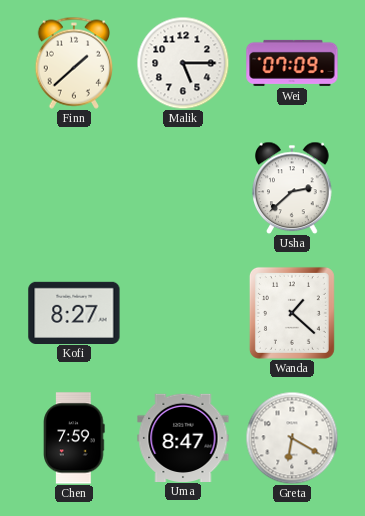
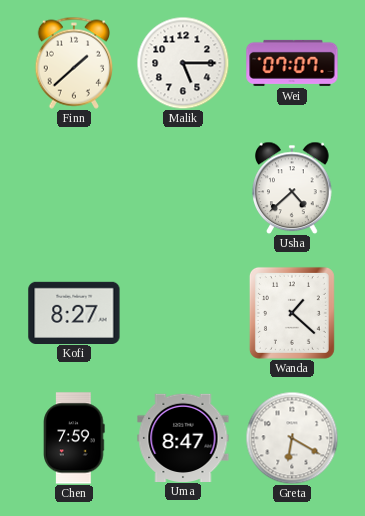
Wei: 07:09 -> 07:07 (292, 63)
Usha: 2:38 -> 4:38 (292, 188)
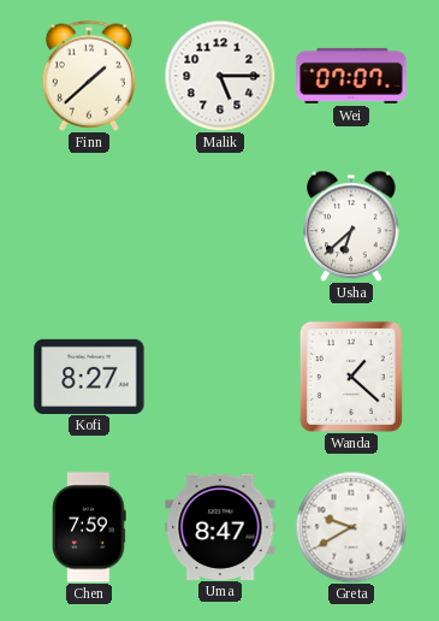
Usha: 4:38 -> 6:38 (351, 226)
Greta: 6:20 -> 9:40 (351, 527)
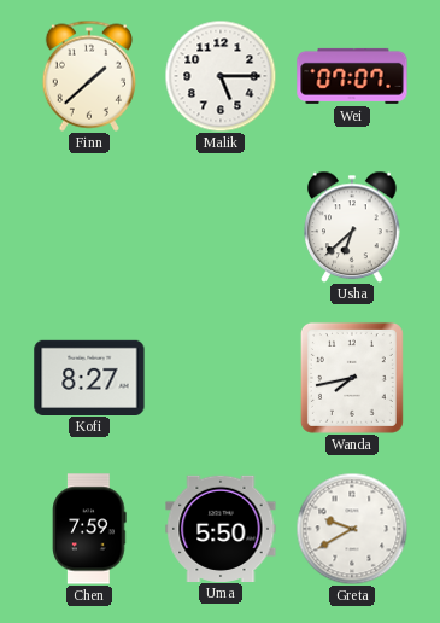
Wanda: 1:22 -> 7:43 (352, 378)
Uma: 8:47 -> 5:50 (221, 528)
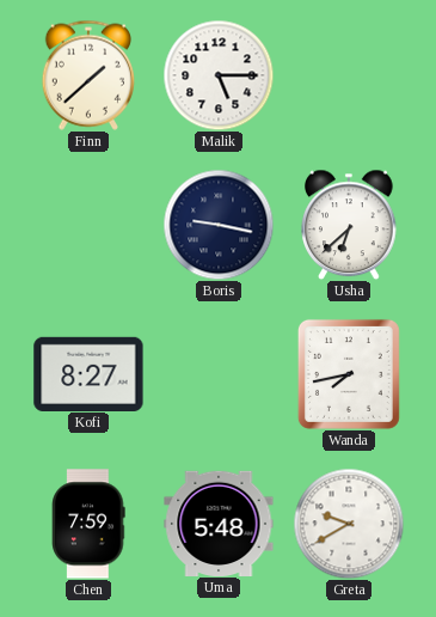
Wei: 07:07 -> none (352, 76)
Boris: none -> 9:17 (219, 225)
Uma: 5:50 -> 5:48 (219, 523)
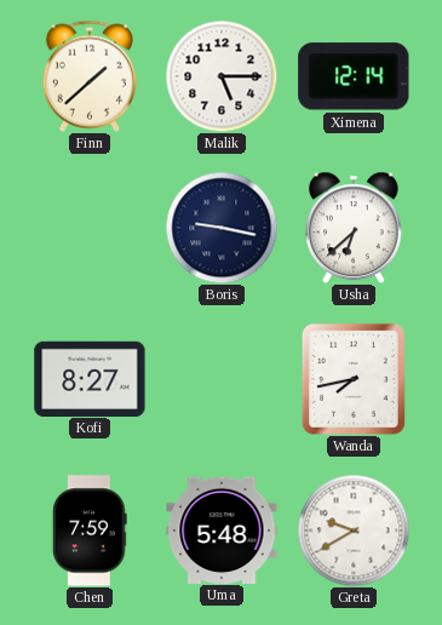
Ximena: none -> 12:14 (354, 76)
